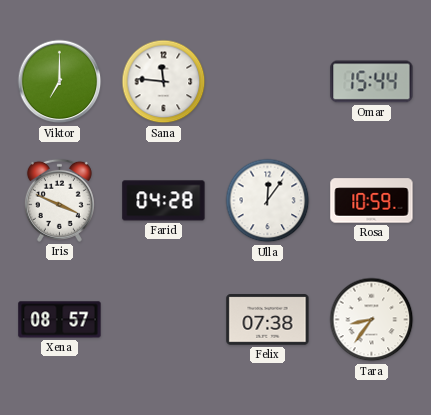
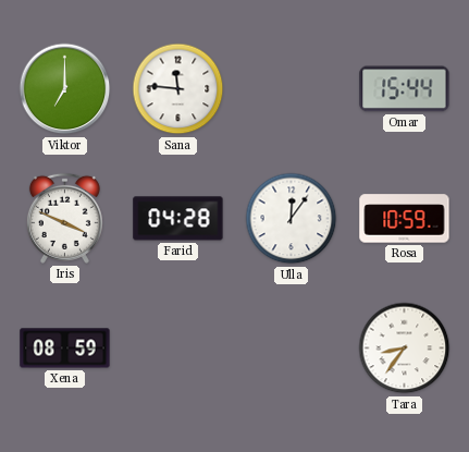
Xena: 08:57 -> 08:59 (65, 349)
Felix: 07:38 -> none (268, 320)
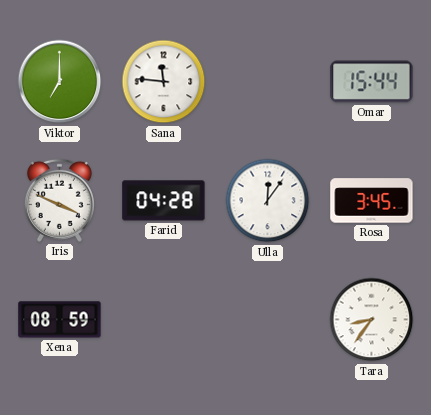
Rosa: 10:59 -> 3:45 (372, 201)
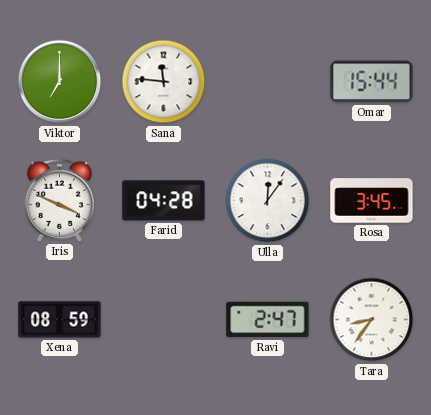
Ravi: none -> 2:47 (268, 320)
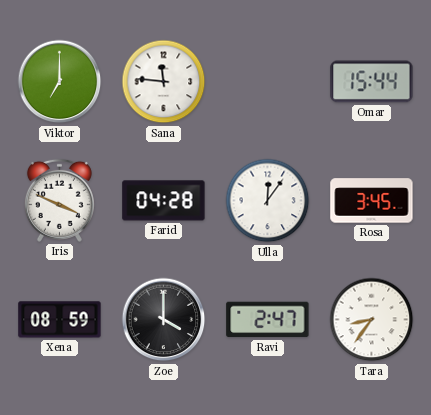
Zoe: none -> 4:00 (164, 320)
